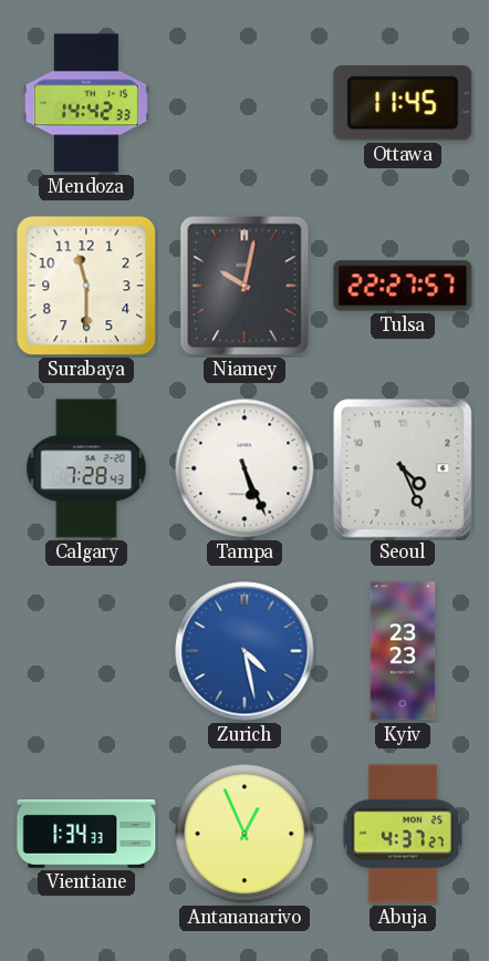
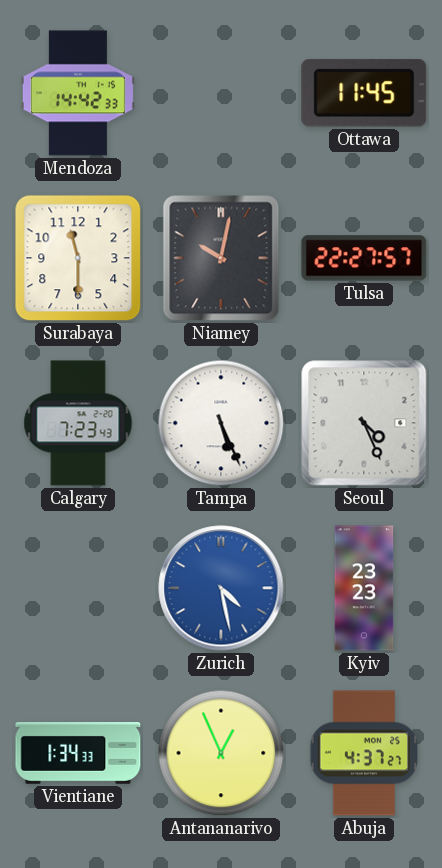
Calgary: 7:28 -> 7:23 (78, 423)
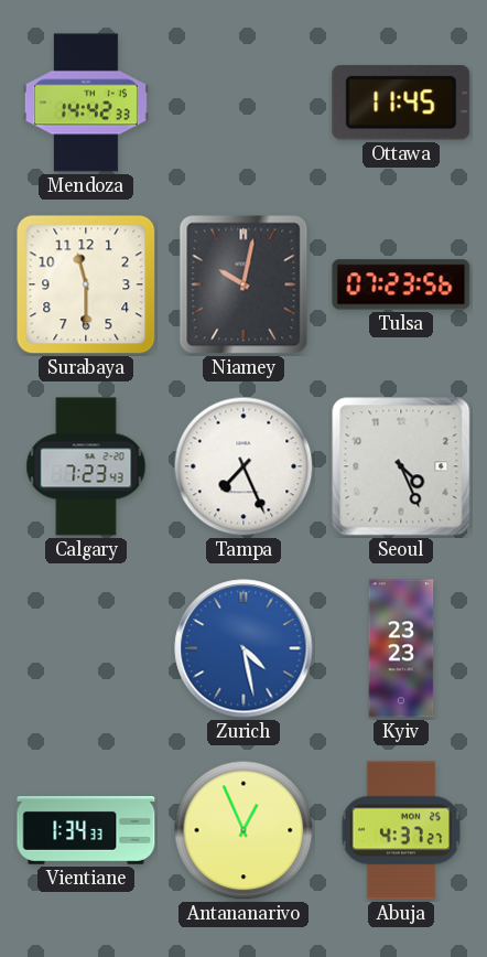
Tulsa: 22:27 -> 07:23 (401, 284)
Tampa: 5:26 -> 7:26 (244, 466)
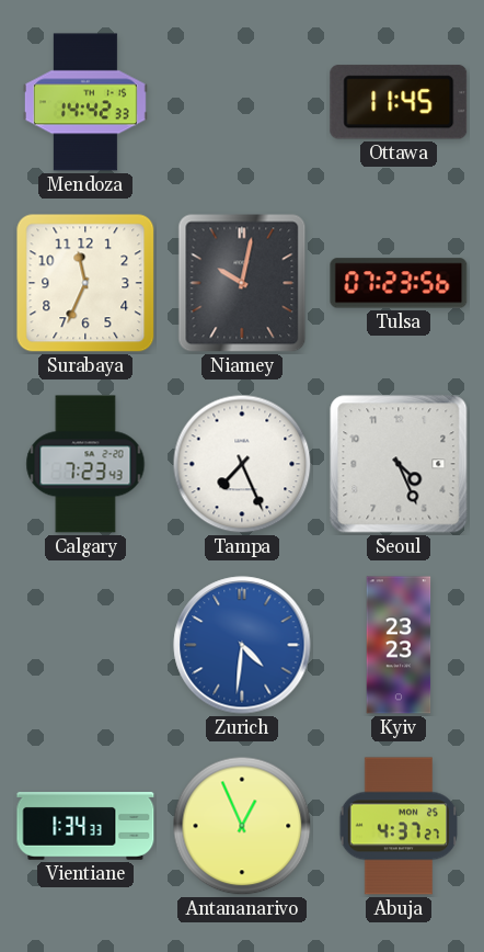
Surabaya: 11:30 -> 11:34 (85, 283)
Zurich: 4:28 -> 4:31 (242, 645)
